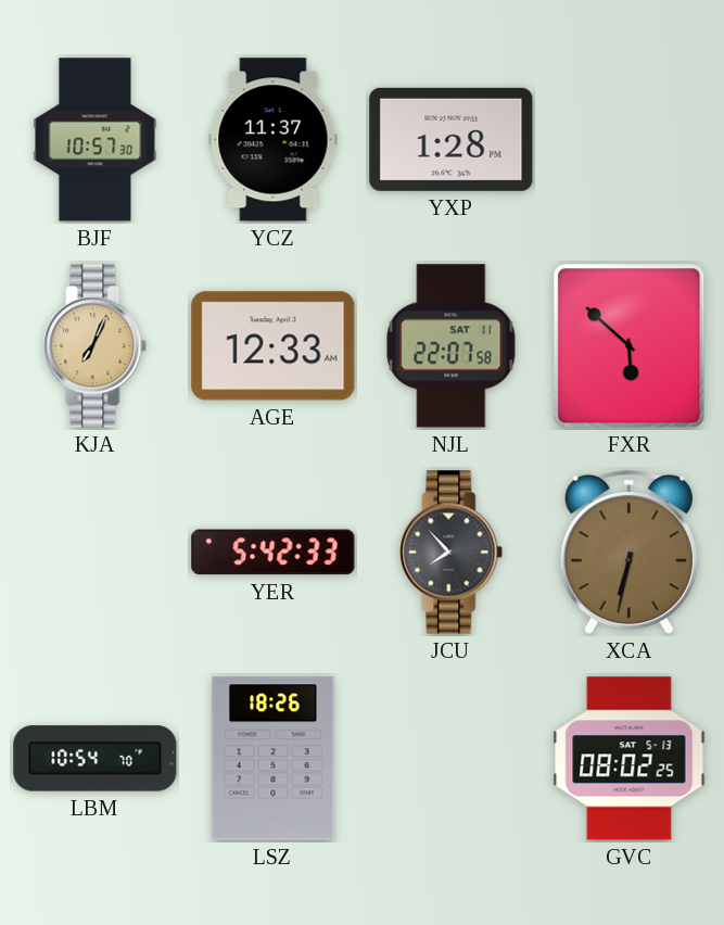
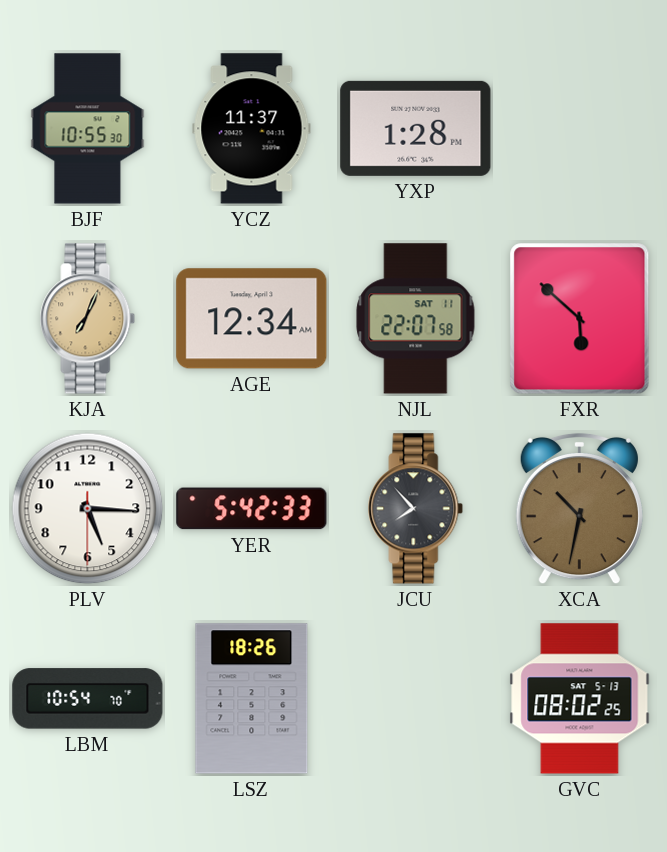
BJF: 10:57 -> 10:55 (88, 129)
AGE: 12:33 -> 12:34 (252, 319)
PLV: none -> 5:15 (88, 509)
XCA: 6:32 -> 10:32 (579, 509)
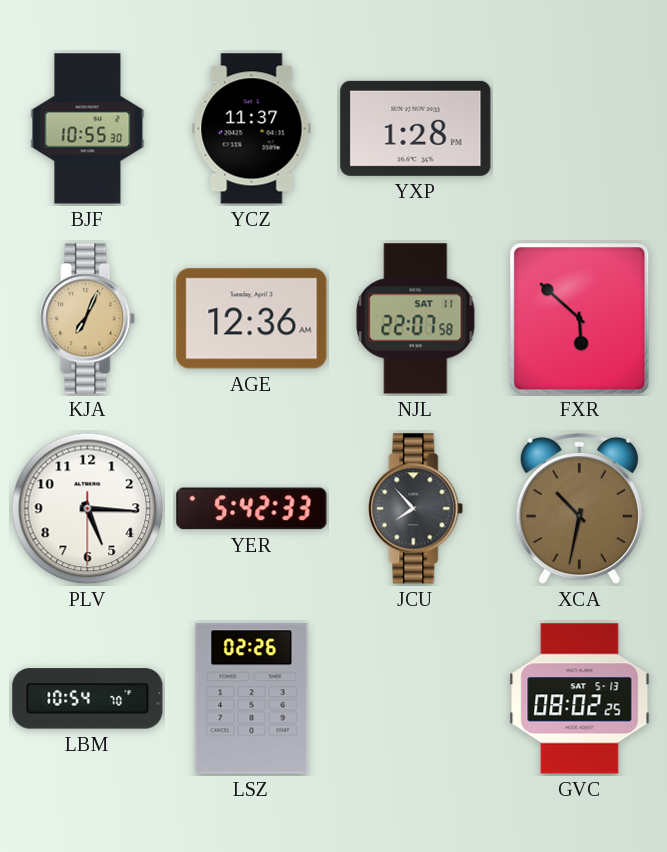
AGE: 12:34 -> 12:36 (252, 319)
LSZ: 18:26 -> 02:26 (252, 699)
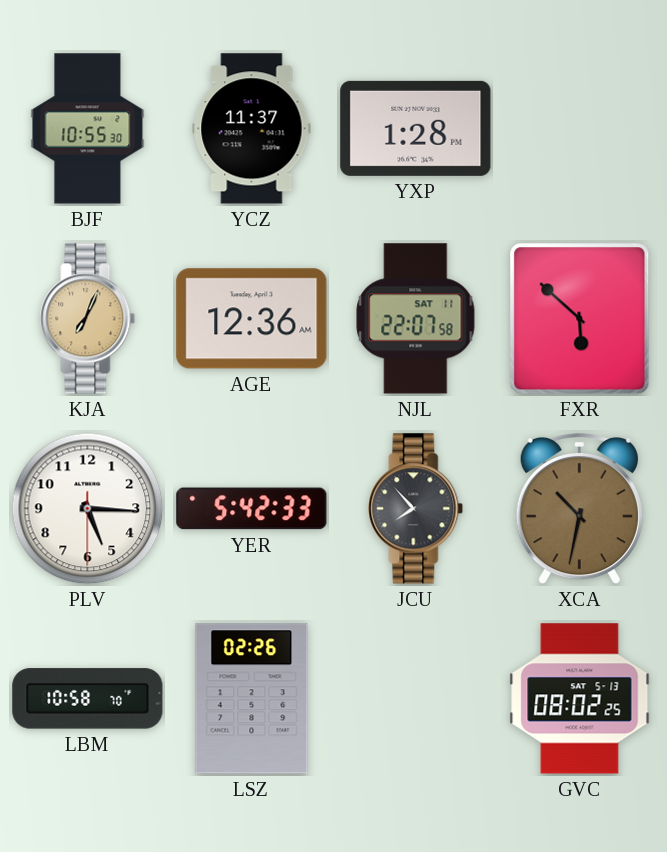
LBM: 10:54 -> 10:58 (88, 699)
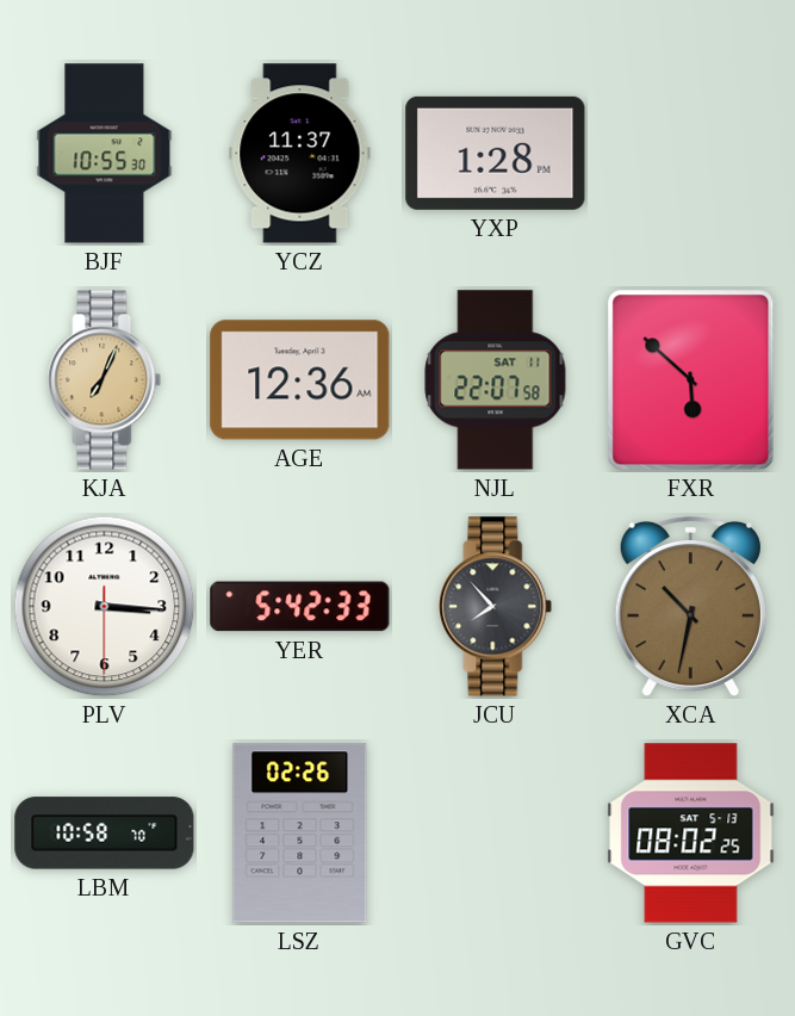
PLV: 5:15 -> 3:15 (105, 607)
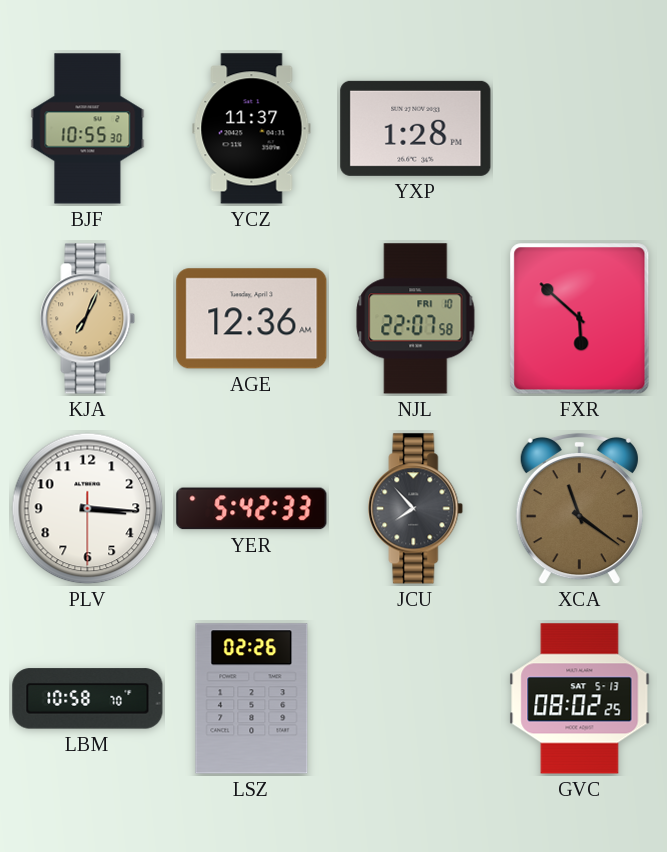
NJL date: SAT 11 -> FRI 10 (416, 319)
XCA: 10:32 -> 11:21 (579, 509)
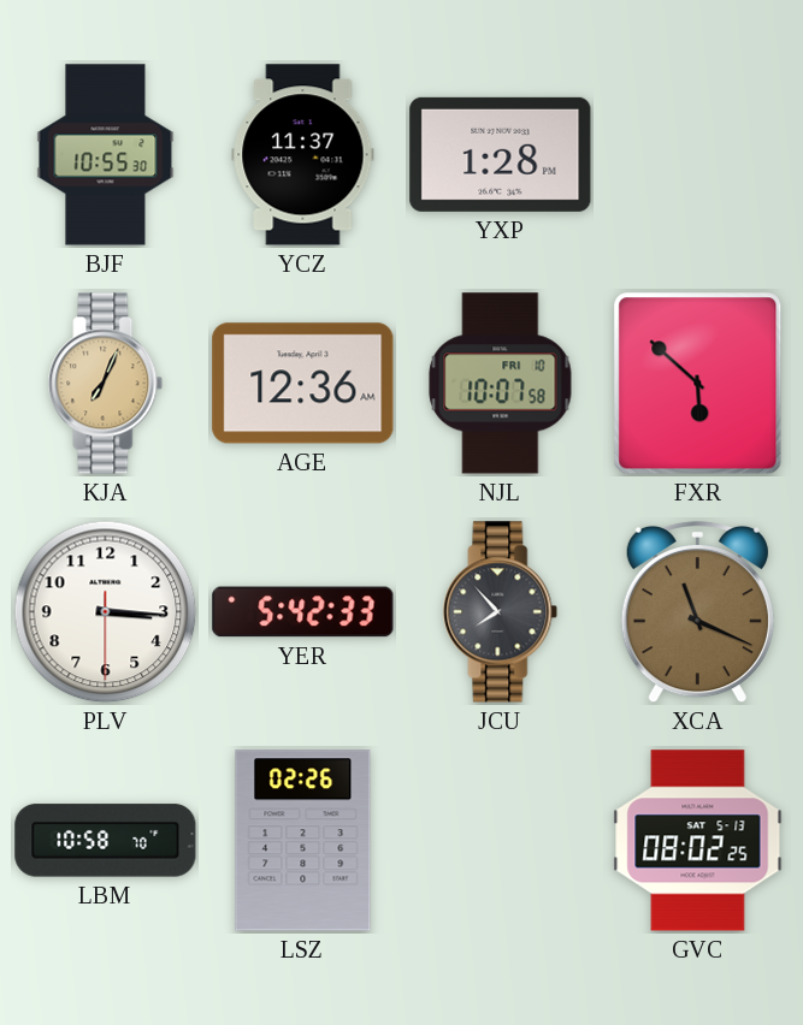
NJL: 22:07 -> 10:07 (501, 384)
XCA: 11:21 -> 11:19 (697, 612)
